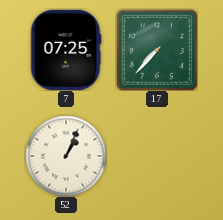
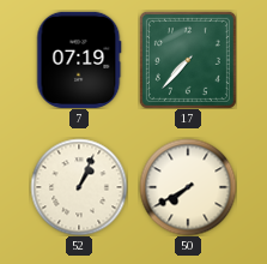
7: 07:25 -> 07:19 (79, 60)
50: none -> 7:40 (188, 187)
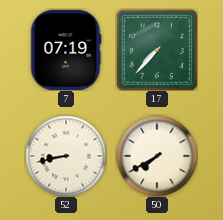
52: 1:04 -> 8:43 (66, 156)
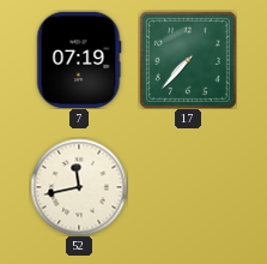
52: 8:43 -> 11:43 (79, 187)
50: 7:40 -> none (157, 156)
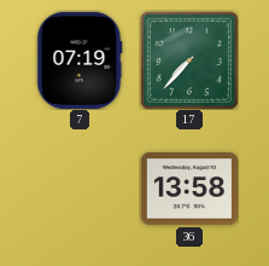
52: 11:43 -> none (79, 187)
36: none -> 13:58 (189, 189)
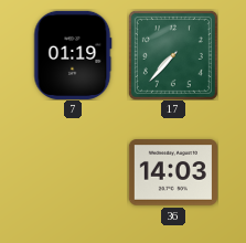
7: 07:19 -> 01:19 (73, 55)
36: 13:58 -> 14:03 (173, 172)
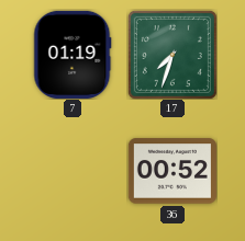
17: 7:37 -> 7:33 (172, 55)
36: 14:03 -> 00:52 (172, 171)
